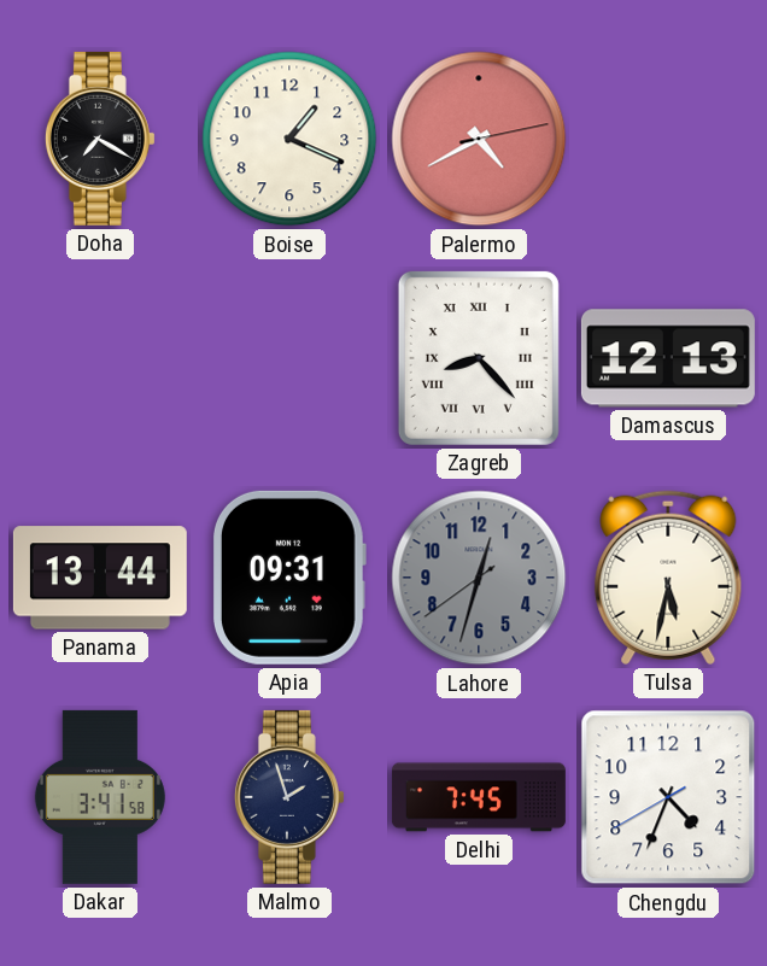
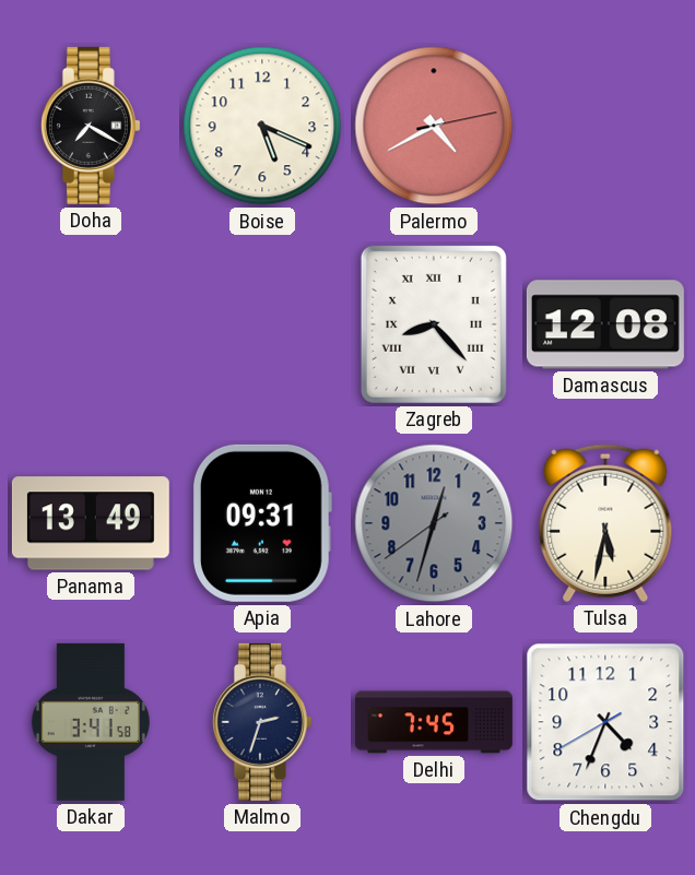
Boise: 1:19 -> 5:19 (262, 126)
Damascus: 12:13 -> 12:08 (605, 324)
Panama: 13:44 -> 13:49 (91, 523)
Malmo: 1:57 -> 2:33 (262, 722)
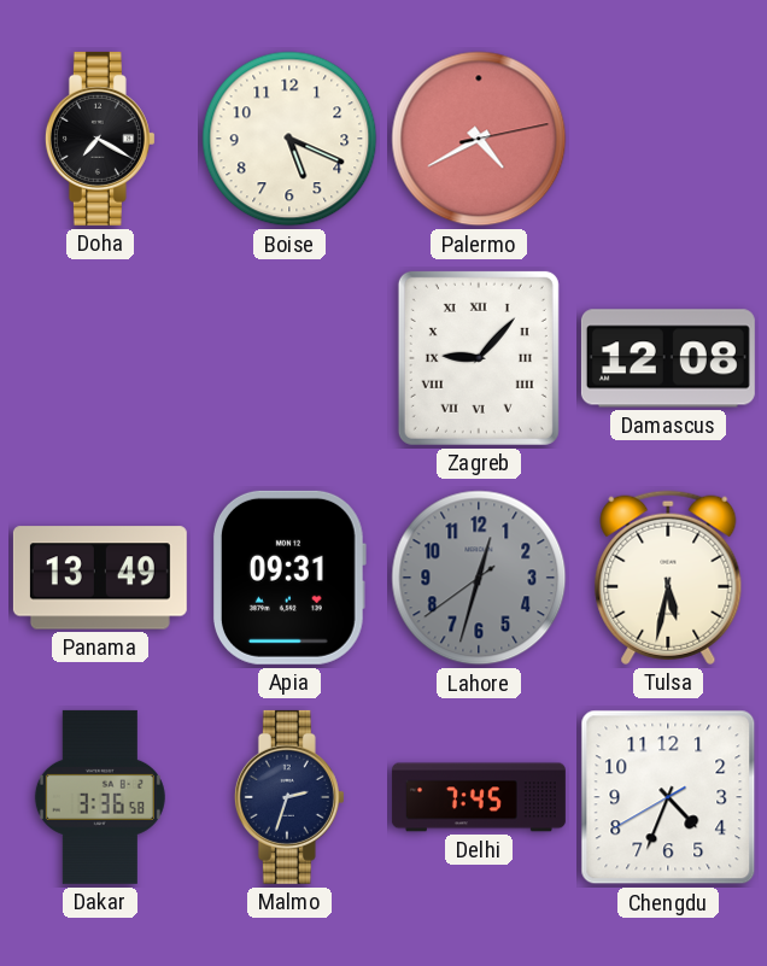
Zagreb: 8:23 -> 9:07 (479, 358)
Dakar: 3:41 -> 3:36 (100, 797)
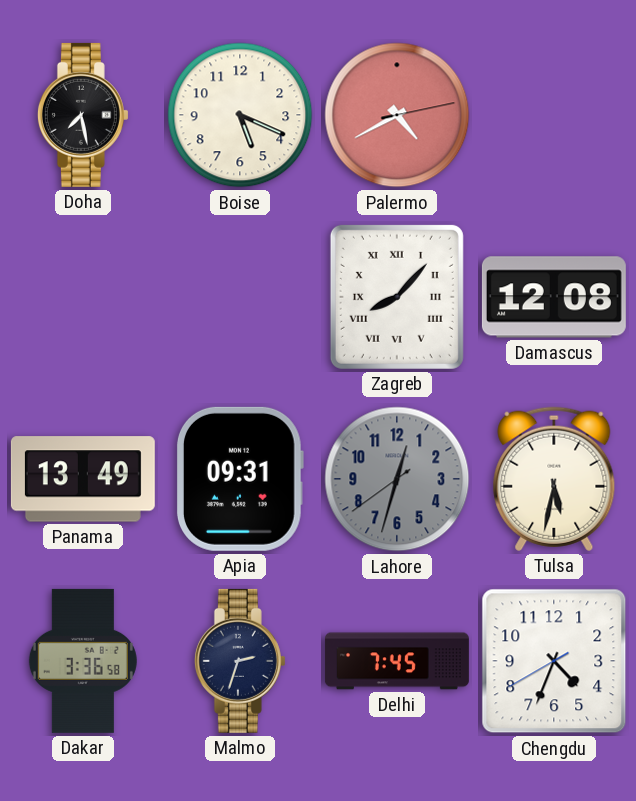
Doha: 7:20 -> 7:28 (83, 115)
Zagreb: 9:07 -> 8:07 (397, 297)
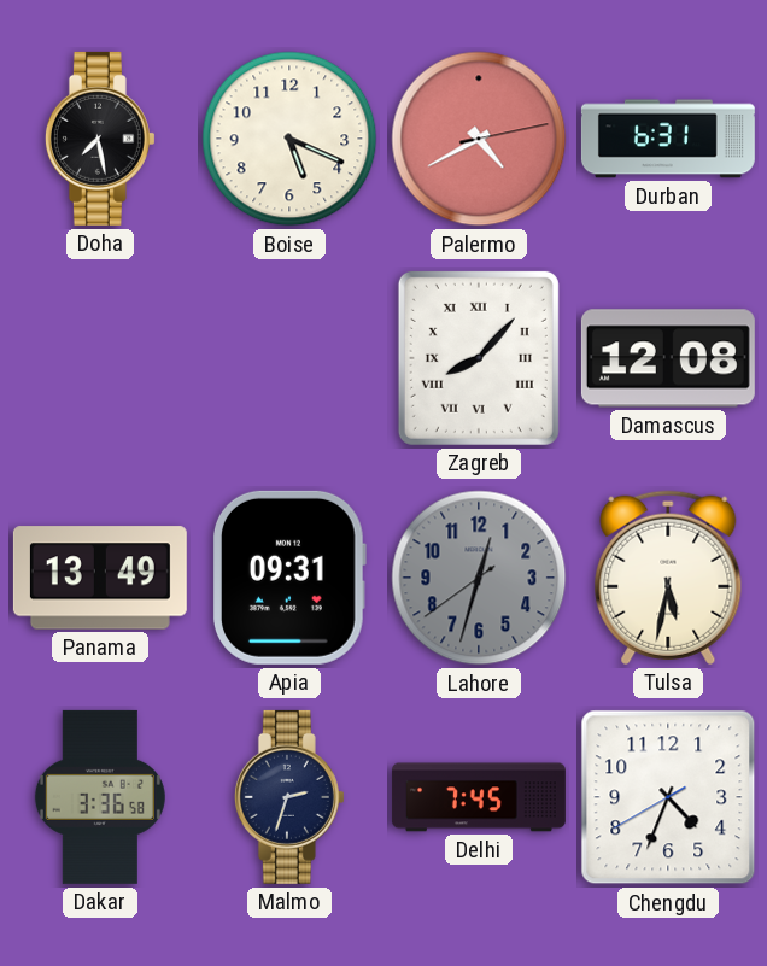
Durban: none -> 6:31 (668, 139)
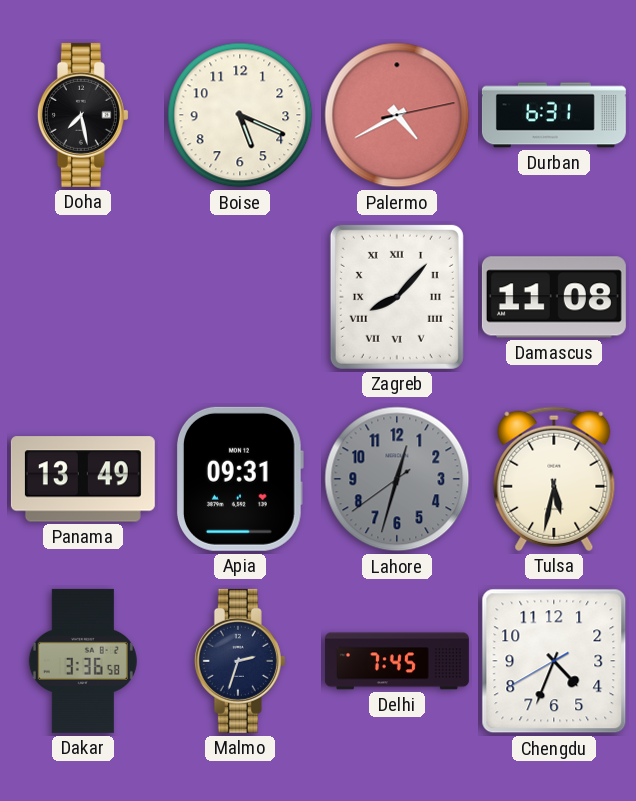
Damascus: 12:08 -> 11:08 (554, 297)
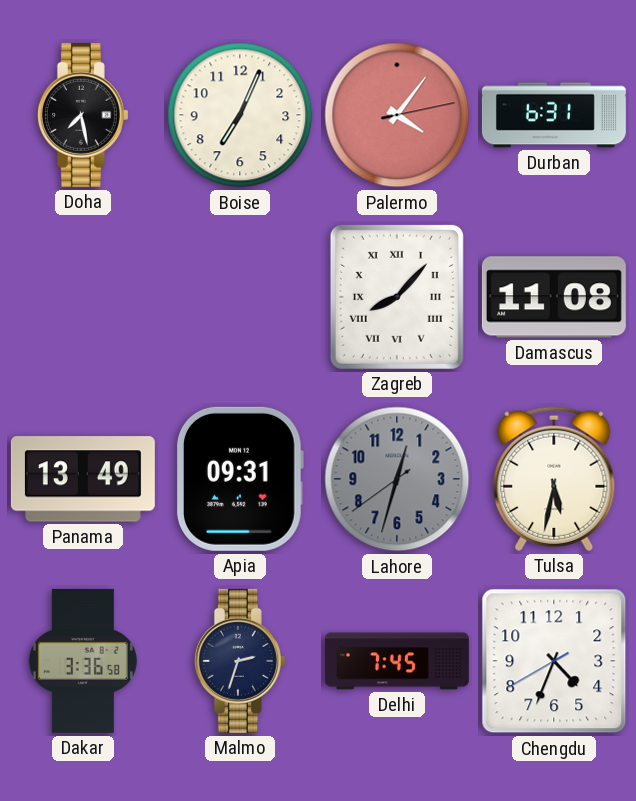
Boise: 5:19 -> 7:04 (240, 115)
Palermo: 4:40 -> 4:06 (397, 115)
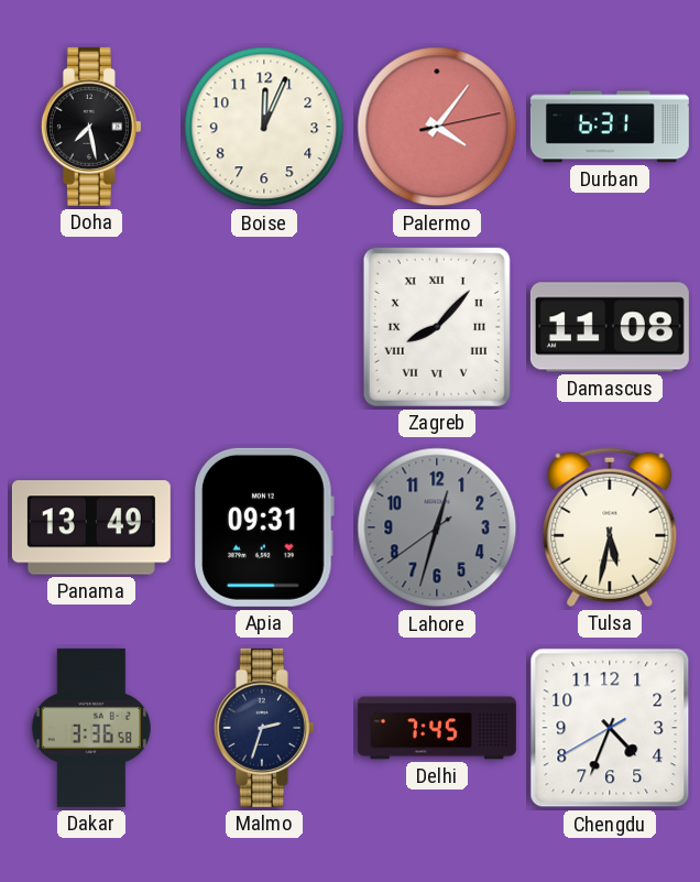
Boise: 7:04 -> 12:04 (264, 127)
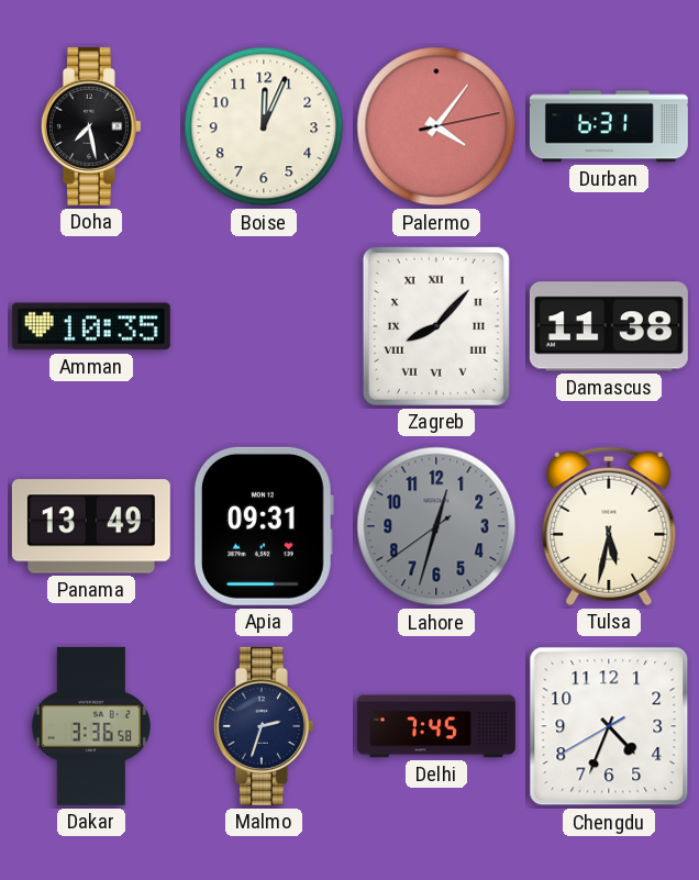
Amman: none -> 10:35 (91, 326)
Damascus: 11:08 -> 11:38 (609, 326)
